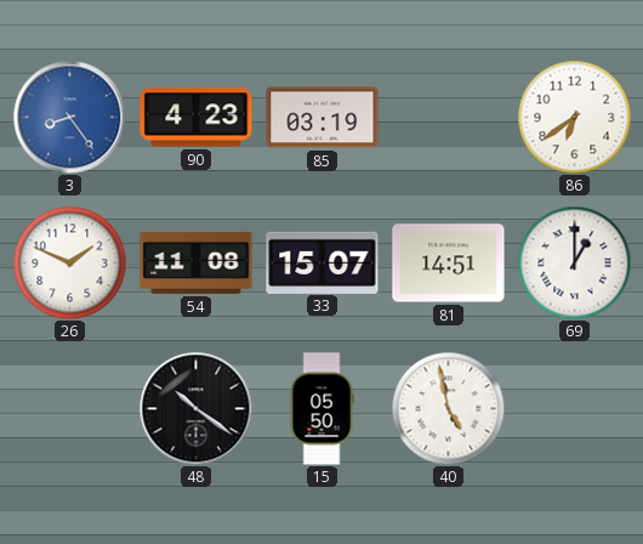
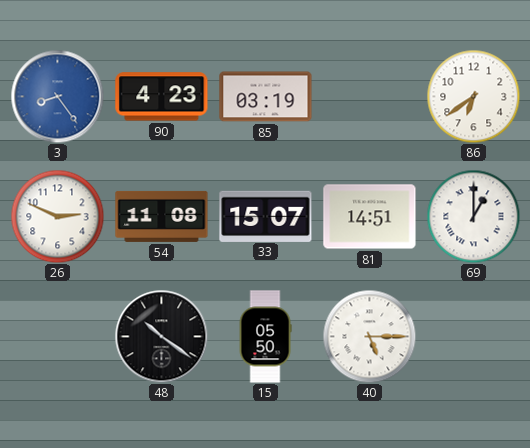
26: 1:49 -> 2:49 (57, 216)
40: 4:58 -> 5:15 (369, 336)
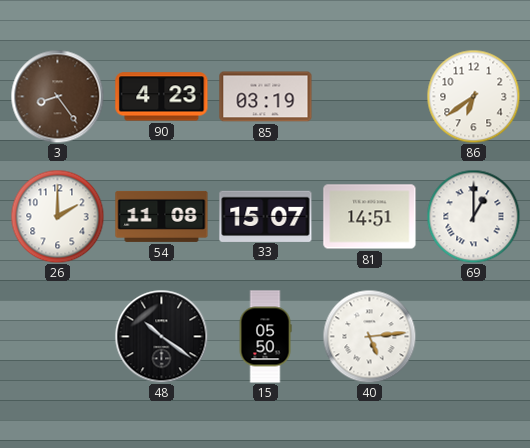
3 dial: blue -> brown (57, 96)
26: 2:49 -> 2:00 (57, 216)
40: 5:15 -> 5:14 (369, 336)
